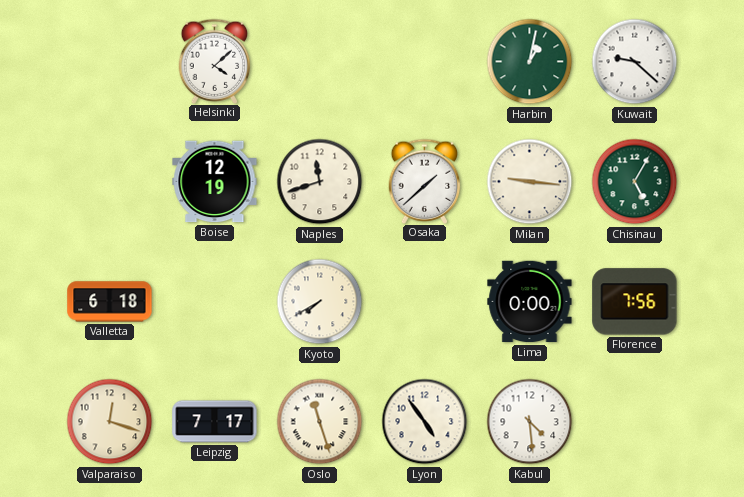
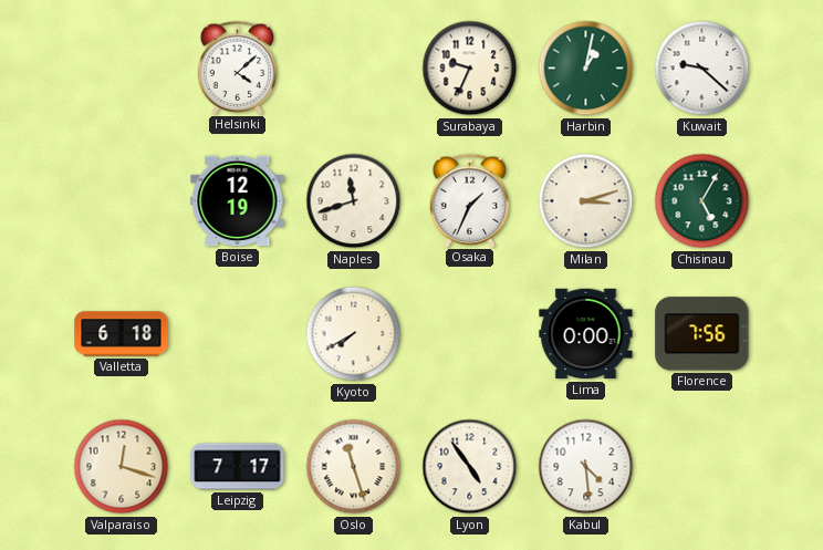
Surabaya: none -> 9:34 (470, 69)
Osaka: 1:38 -> 1:34 (470, 200)
Milan: 9:16 -> 3:12 (586, 201)
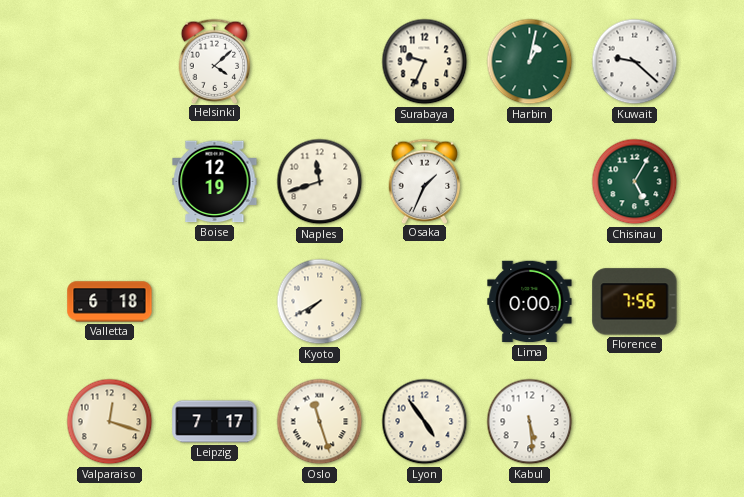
Milan: 3:12 -> none (586, 201)
Kabul: 4:29 -> 5:29 (530, 422)
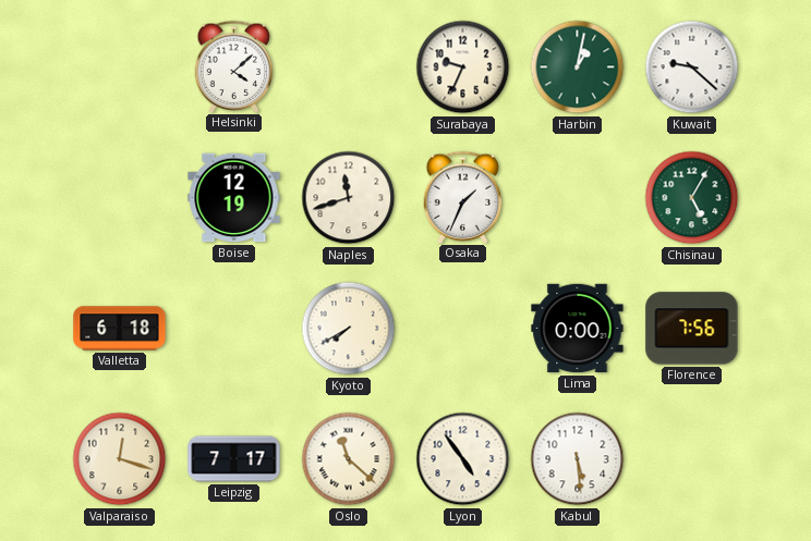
Oslo: 11:27 -> 11:22 (349, 459)
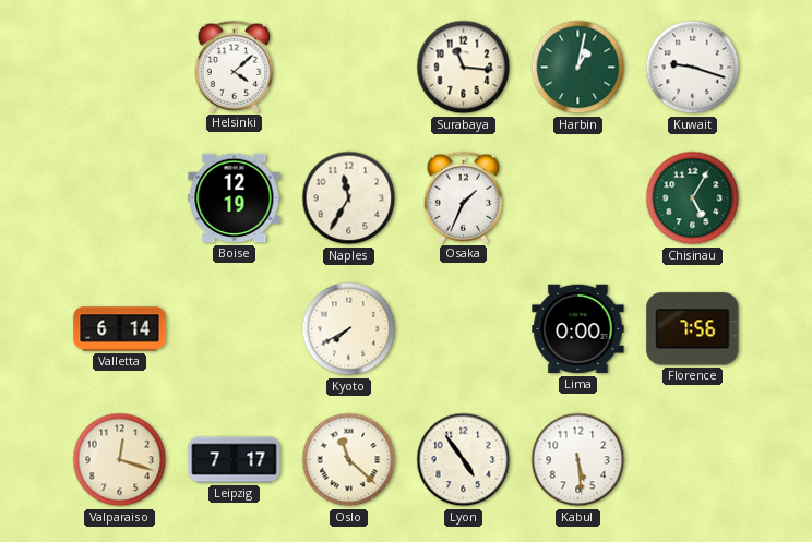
Surabaya: 9:34 -> 11:16 (464, 68)
Kuwait: 9:22 -> 9:18 (693, 68)
Naples: 11:42 -> 11:35 (349, 198)
Valletta: 6:18 -> 6:14 (120, 329)
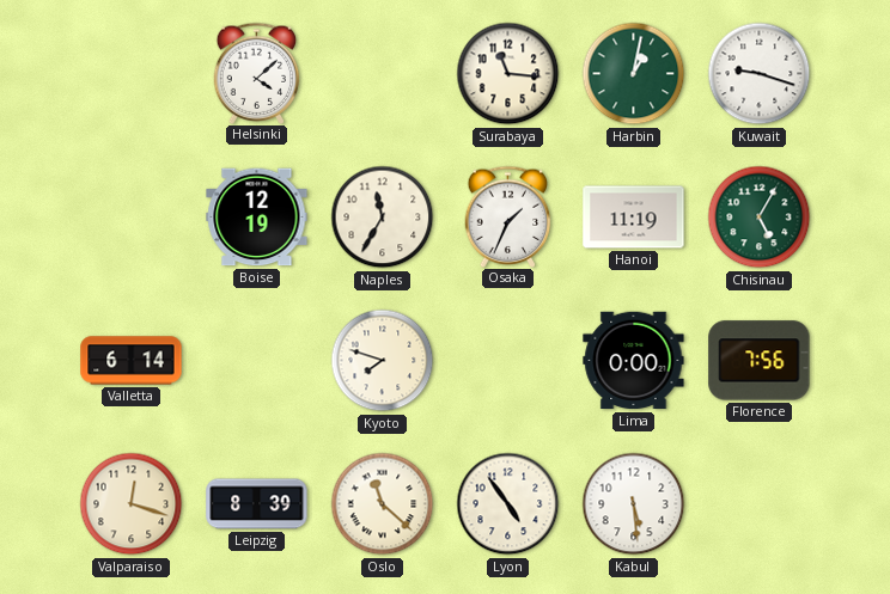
Hanoi: none -> 11:19 (634, 218)
Kyoto: 7:40 -> 7:48 (383, 361)
Leipzig: 7:17 -> 8:39 (257, 504)
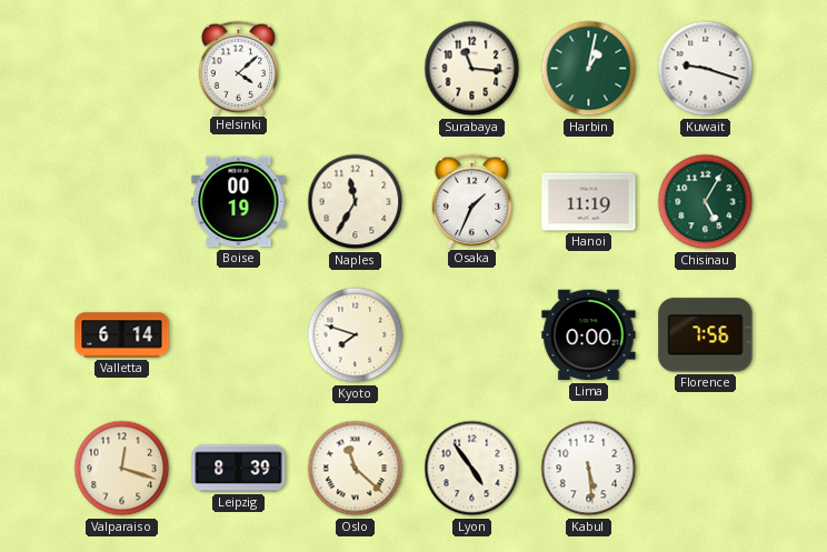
Boise: 12:19 -> 00:19 (239, 202)
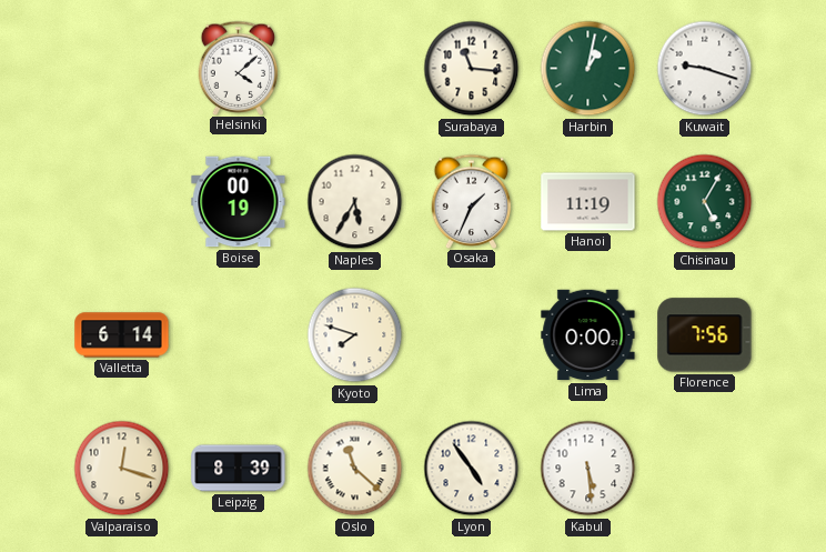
Naples: 11:35 -> 5:35 (355, 202)
